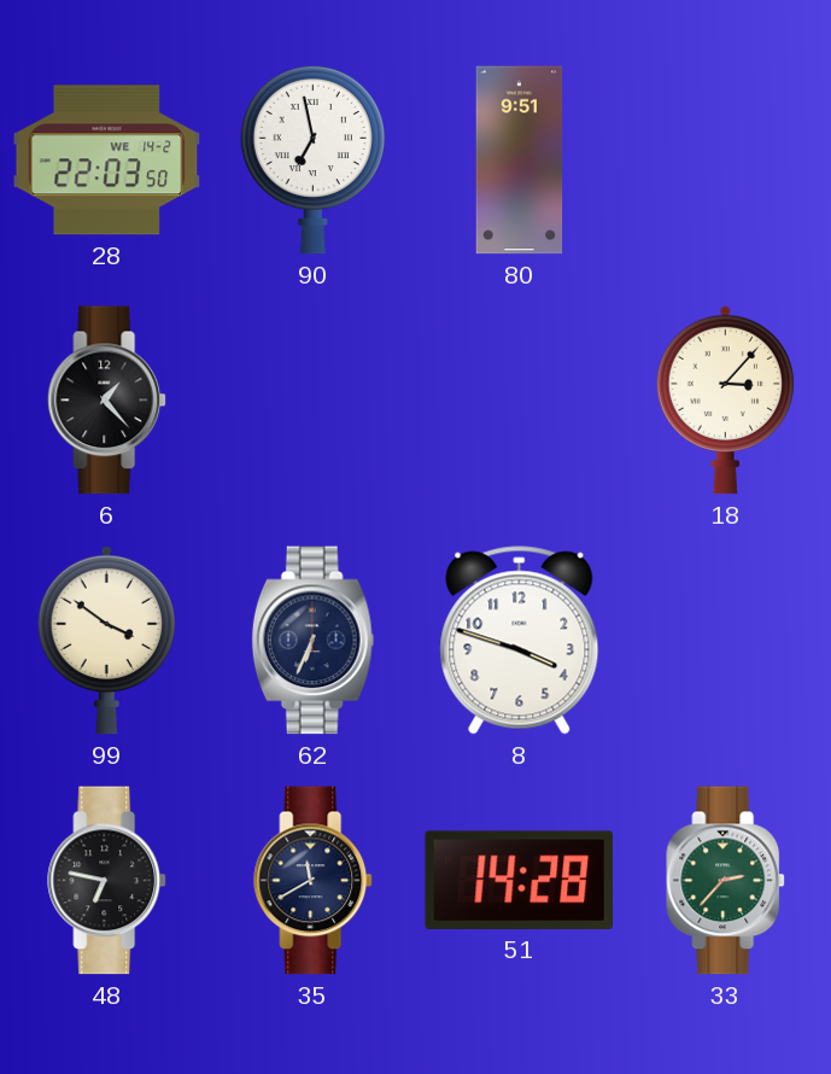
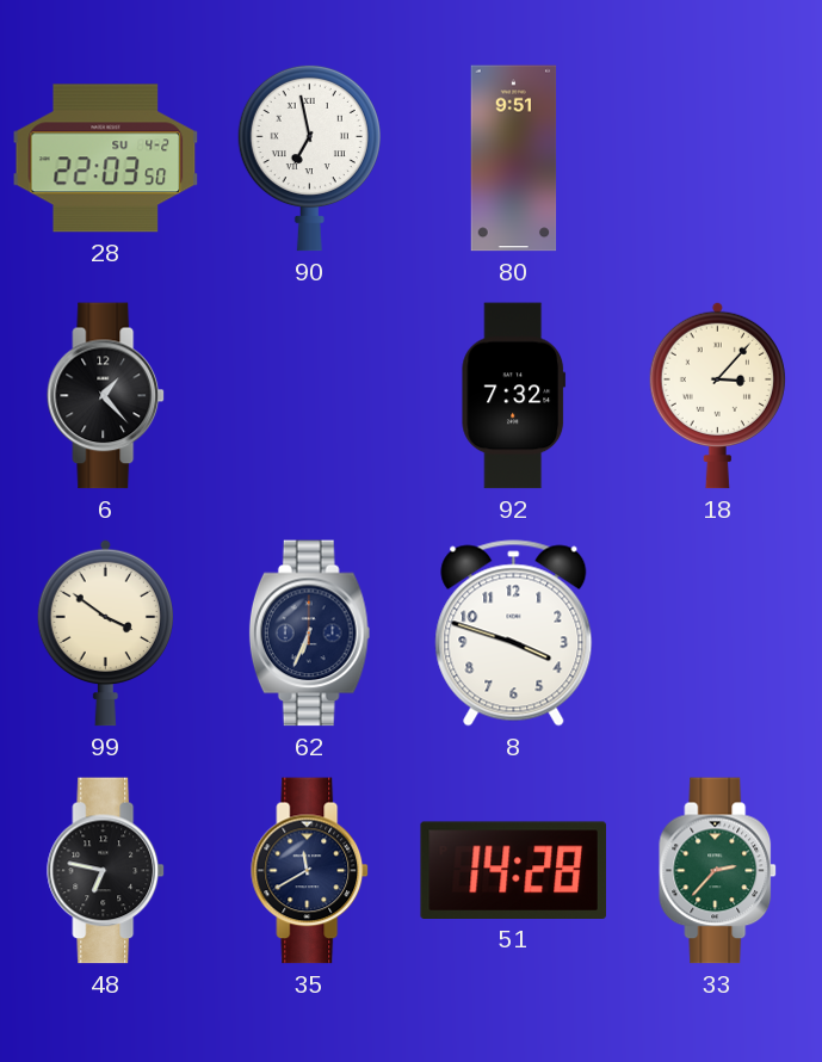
28 date: WE 14-2 -> SU 4-2 (106, 159)
92: none -> 7:32 (514, 396)
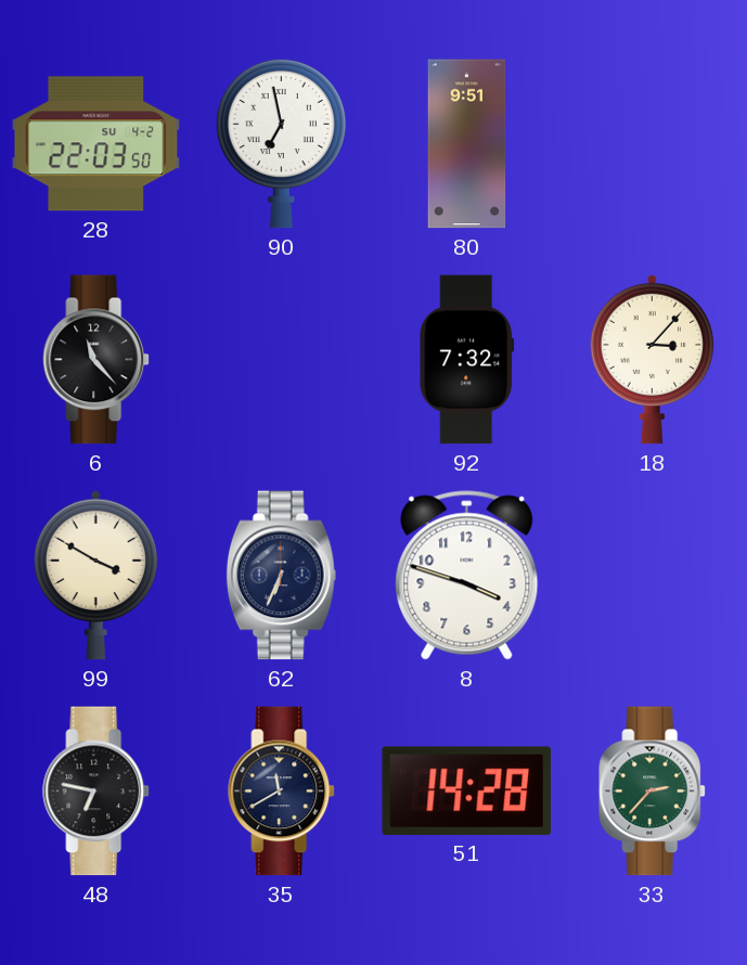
6: 1:23 -> 11:23 (96, 360)
99: 3:51 -> 3:50 (95, 575)
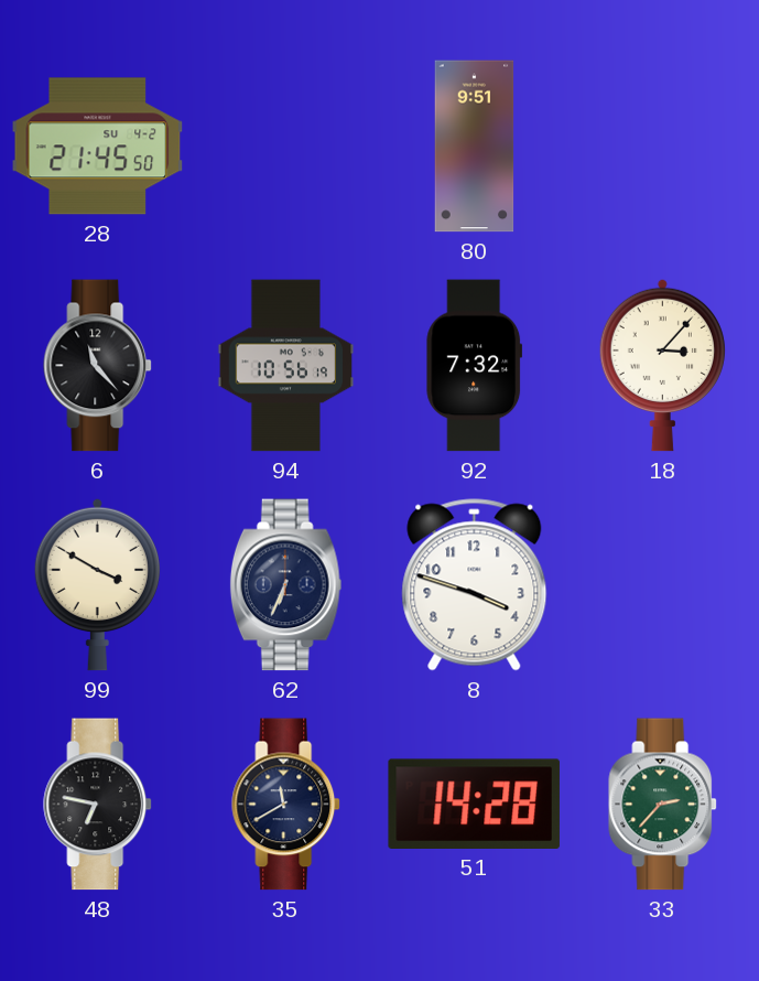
28: 22:03 -> 21:45 (98, 147)
90: 6:58 -> none (281, 143)
94: none -> 10:56 (286, 366)
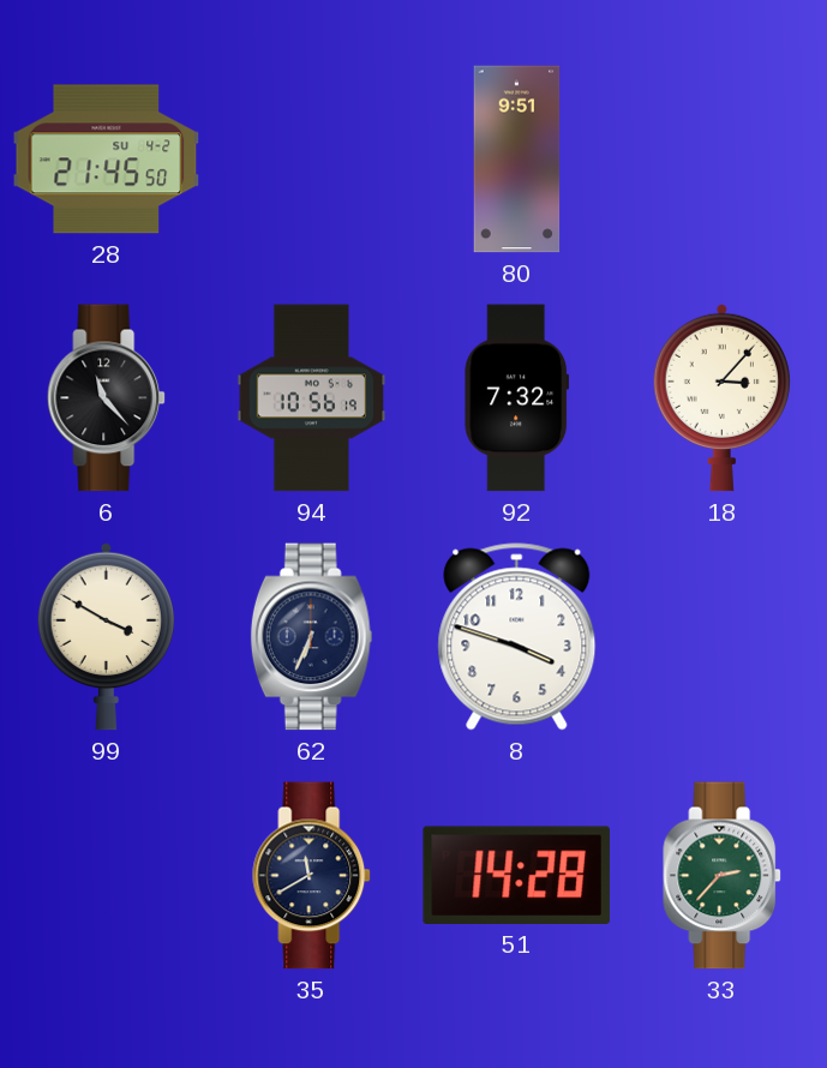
48: 6:47 -> none (98, 805)
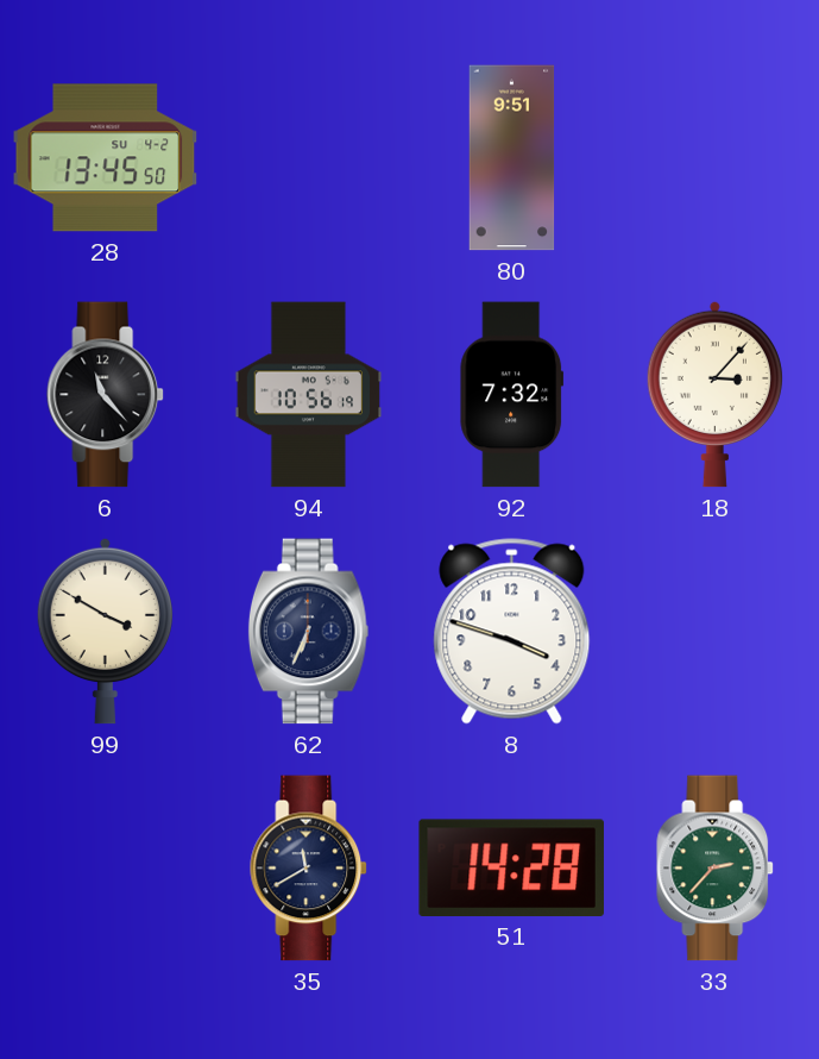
28: 21:45 -> 13:45 (106, 158)
